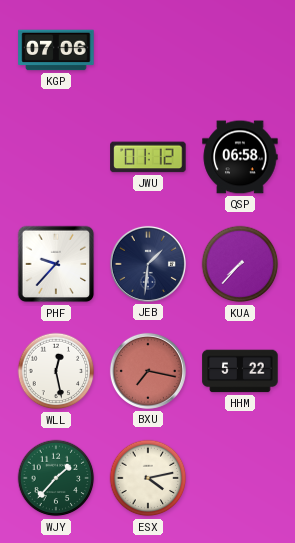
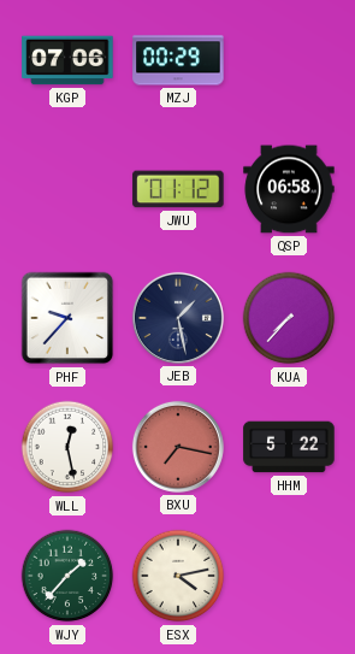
MZJ: none -> 00:29 (178, 60)
JEB: 1:31 -> 1:28 (178, 318)
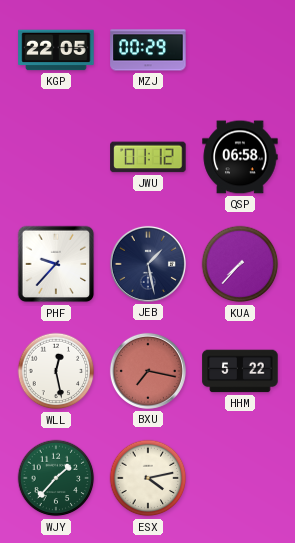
KGP: 07:06 -> 22:05 (56, 50)
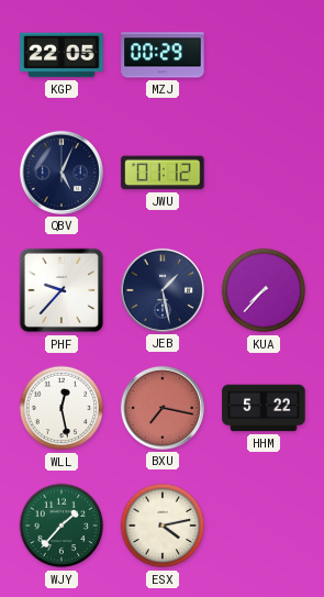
QBV: none -> 5:04 (62, 173)
QSP: 06:58 -> none (240, 157)
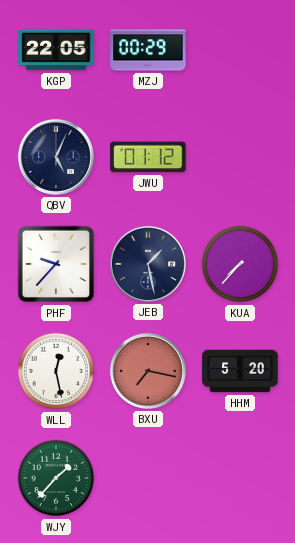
HHM: 5:22 -> 5:20 (240, 371)
ESX: 4:13 -> none (163, 526)
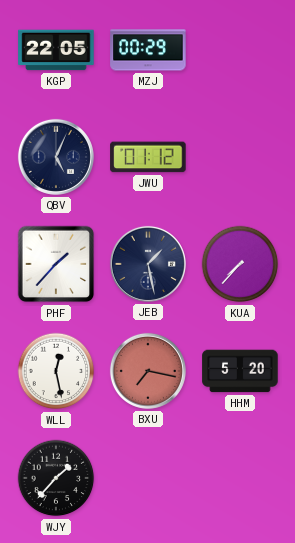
PHF: 9:37 -> 1:37 (56, 264)
WJY dial: green -> black (56, 478)
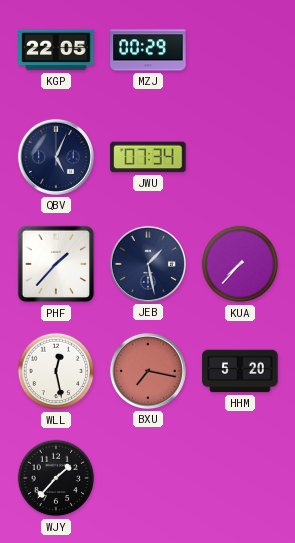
JWU: 01:12 -> 07:34 (148, 157)
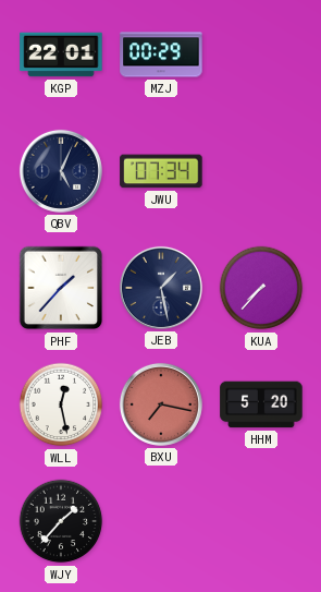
KGP: 22:05 -> 22:01 (61, 55)
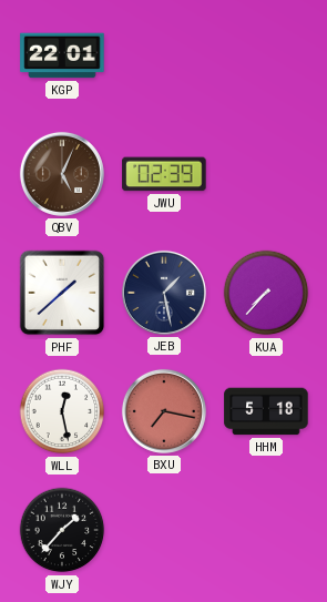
MZJ: 00:29 -> none (161, 55)
QBV dial: navy -> brown (62, 174)
JWU: 07:34 -> 02:39 (164, 174)
PHF: 1:37 -> 1:38 (62, 293)
HHM: 5:20 -> 5:18 (266, 411)
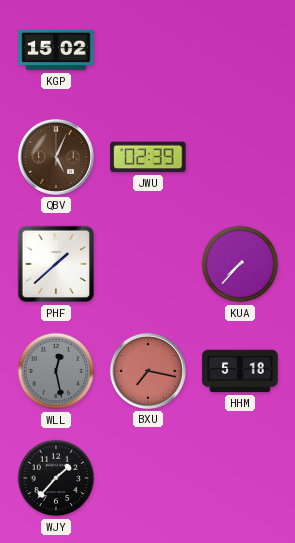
KGP: 22:01 -> 15:02 (56, 50)
JEB: 1:28 -> none (164, 293)
WLL dial: white -> grey (56, 371)
